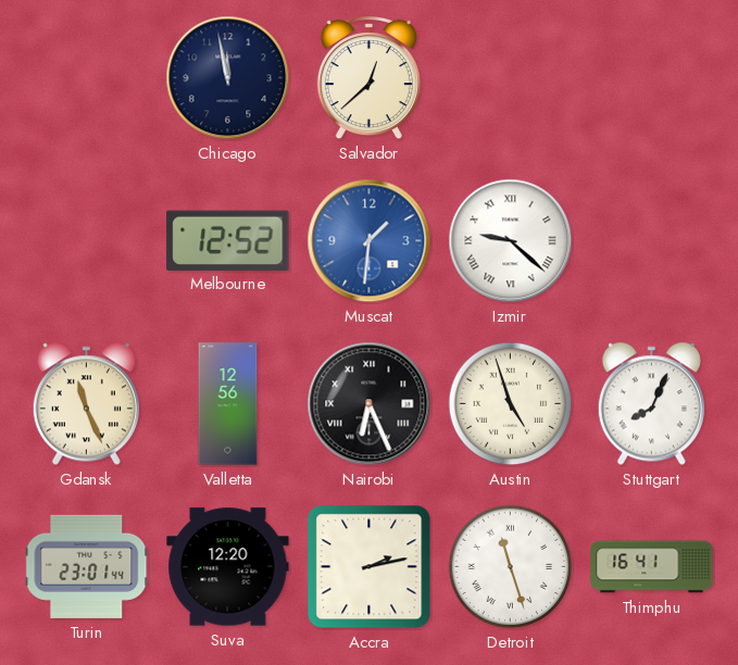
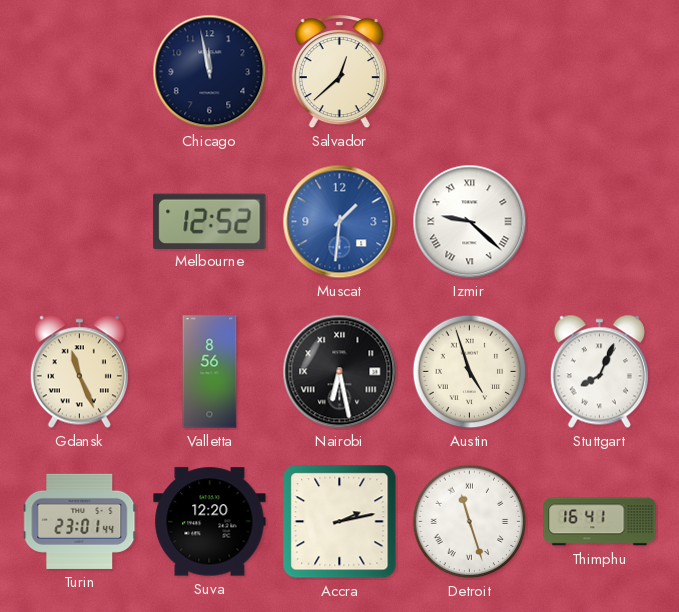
Valletta: 12:56 -> 8:56 (210, 372)
Nairobi: 6:26 -> 6:28 (340, 372)
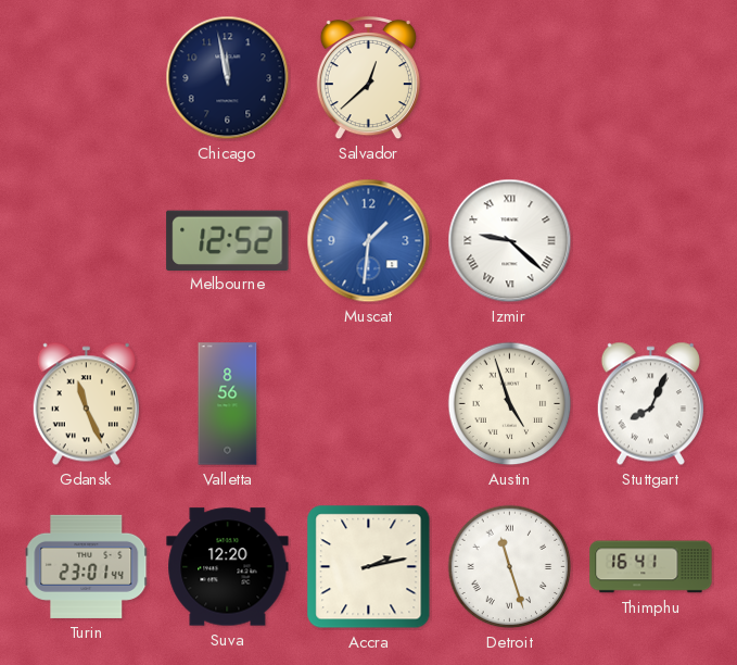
Nairobi: 6:28 -> none (340, 372)
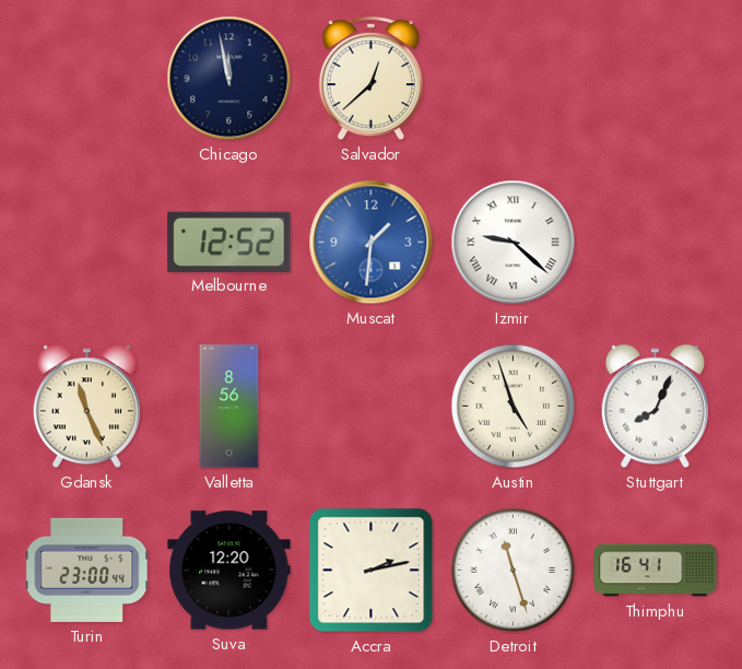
Turin: 23:01 -> 23:00 (87, 570)
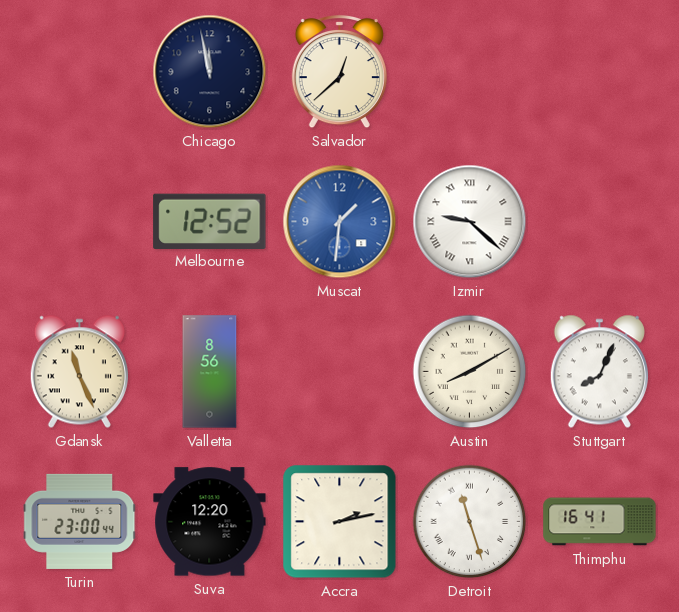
Austin: 4:57 -> 8:10 (470, 372)
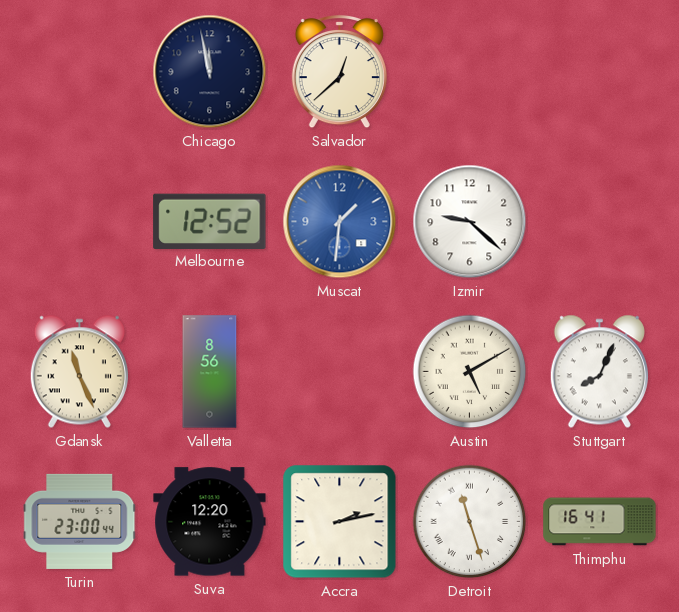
Izmir numerals: Roman -> Arabic (470, 222)
Austin: 8:10 -> 5:10 (470, 372)
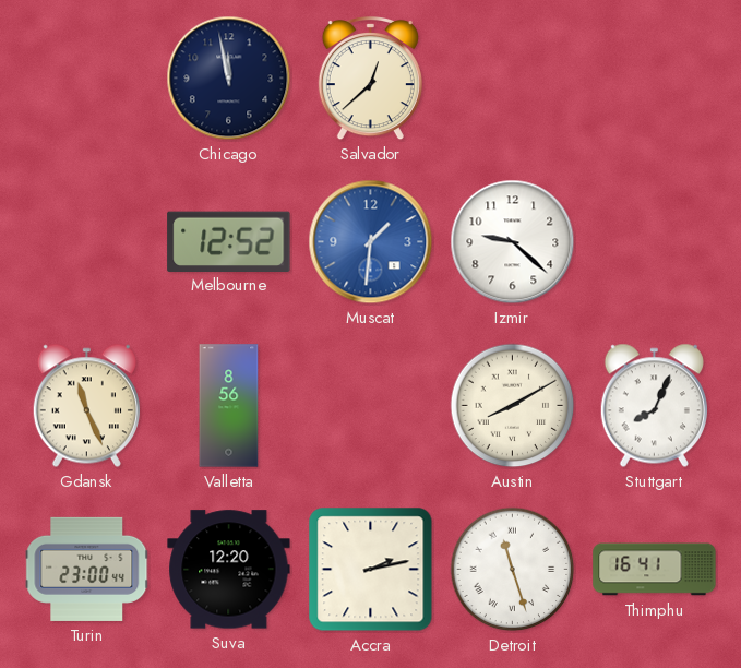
Austin: 5:10 -> 8:10 (513, 406)
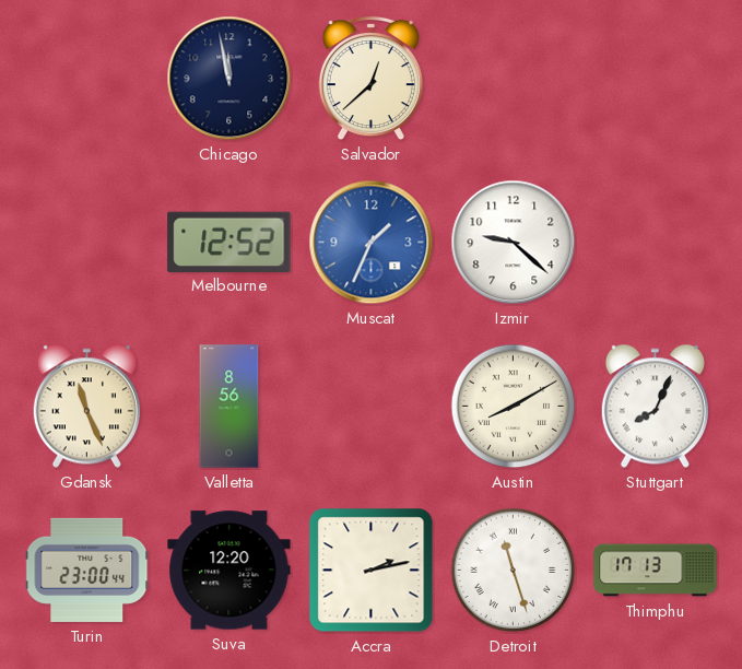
Muscat: 1:31 -> 1:34 (372, 243)
Thimphu: 16:41 -> 17:13 (656, 571)
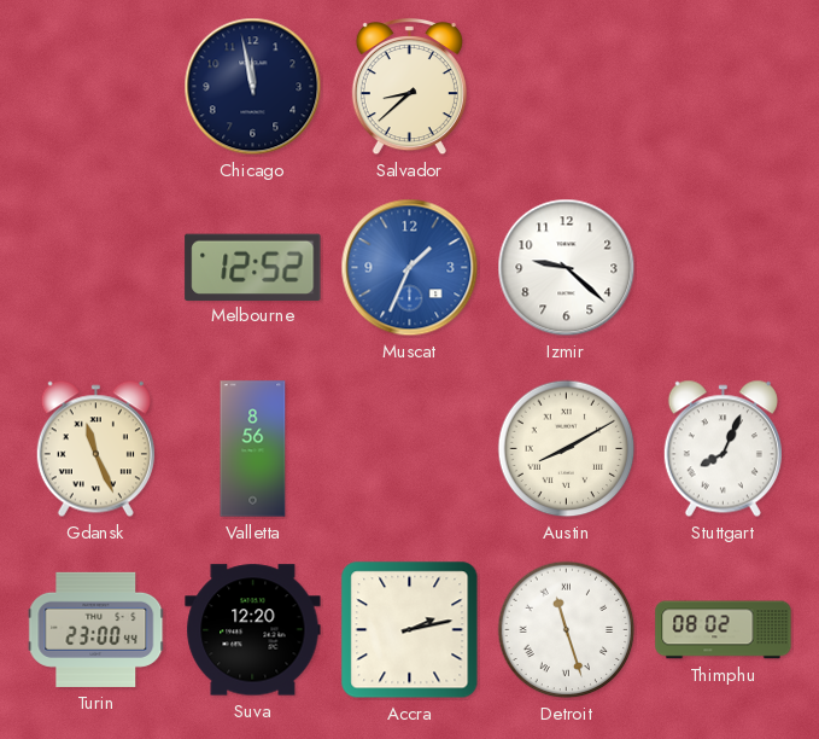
Salvador: 12:38 -> 8:38 (409, 87)
Thimphu: 17:13 -> 08:02 (724, 630)
